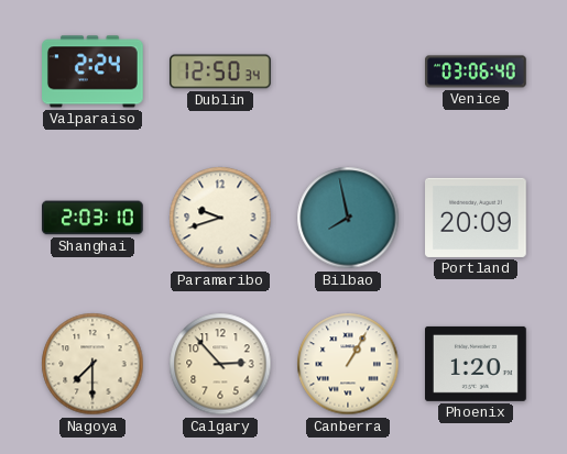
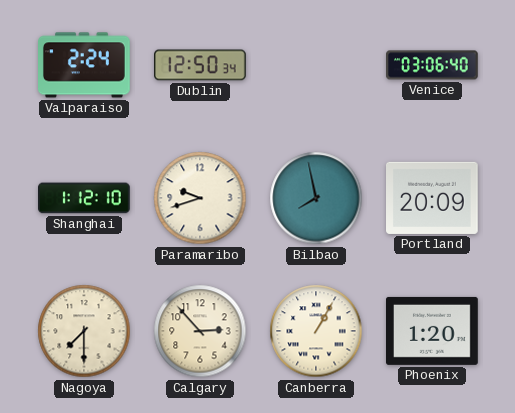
Shanghai: 2:03 -> 1:12 (85, 198)
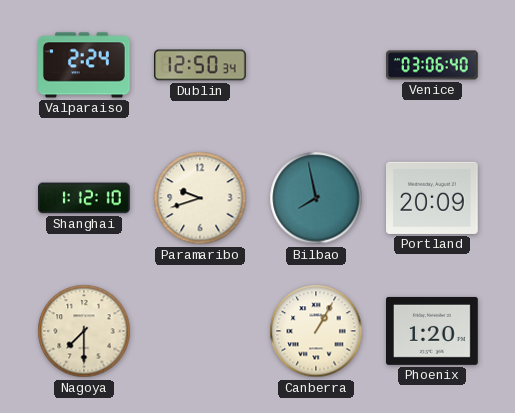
Calgary: 2:53 -> none (200, 331)
